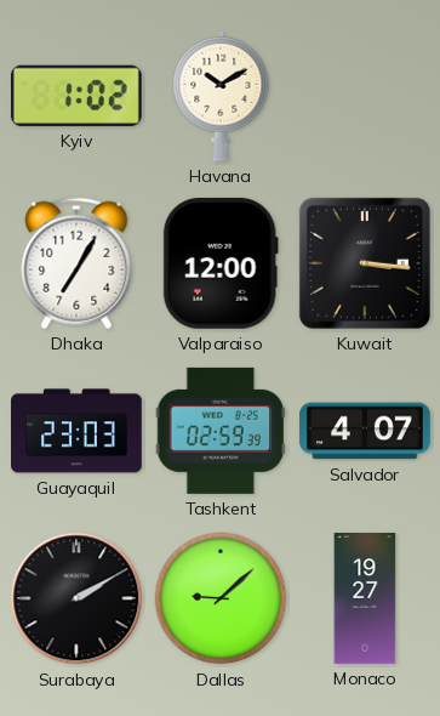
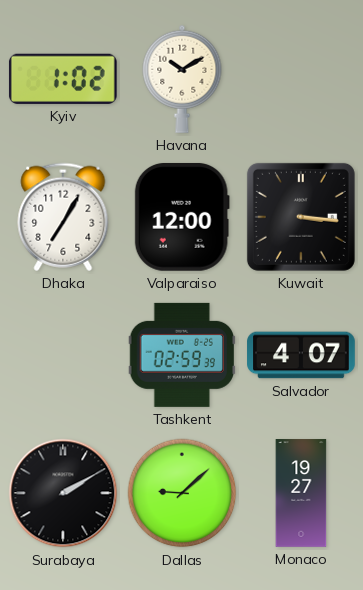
Guayaquil: 23:03 -> none (76, 431)
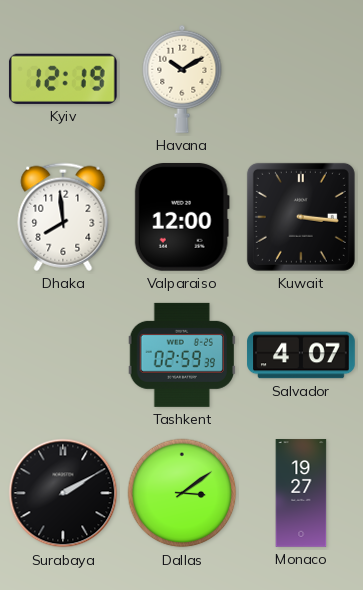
Kyiv: 1:02 -> 12:19 (63, 79)
Dhaka: 7:05 -> 7:59 (63, 217)
Dallas: 9:08 -> 3:09 (182, 493)
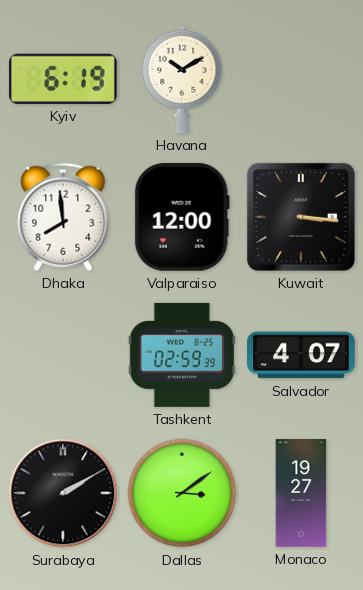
Kyiv: 12:19 -> 6:19 (63, 79)
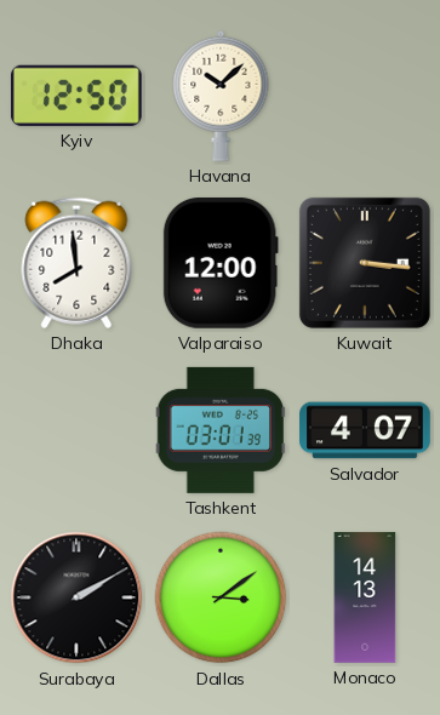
Kyiv: 6:19 -> 12:50 (76, 96)
Havana: 10:10 -> 10:08 (221, 96)
Tashkent: 02:59 -> 03:01 (221, 430)
Monaco: 19:27 -> 14:13 (365, 597)
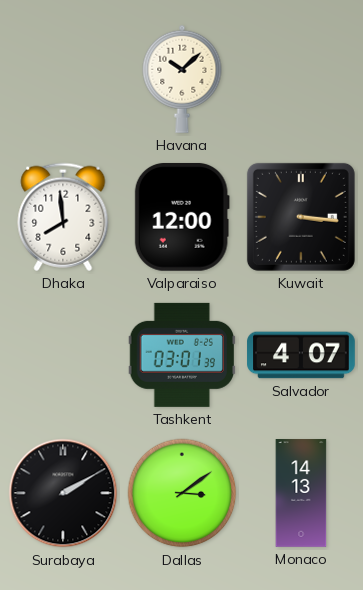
Kyiv: 12:50 -> none (76, 96)
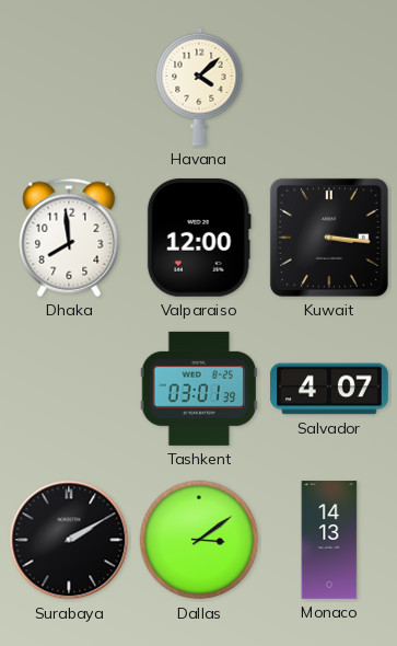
Havana: 10:08 -> 4:08 (199, 86)
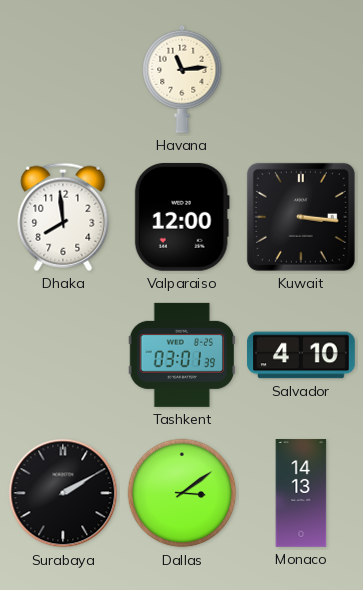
Havana: 4:08 -> 11:14 (182, 79)
Salvador: 4:07 -> 4:10 (301, 355)
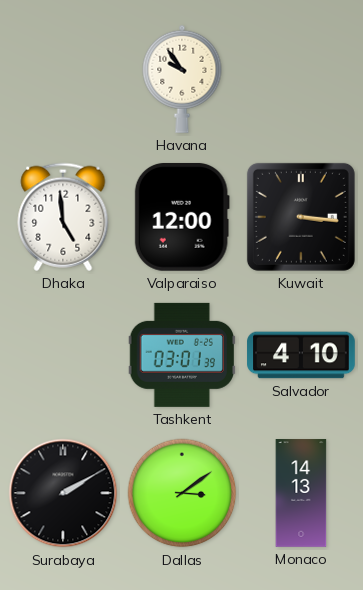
Havana: 11:14 -> 9:54 (182, 79)
Dhaka: 7:59 -> 4:59 (63, 217)
